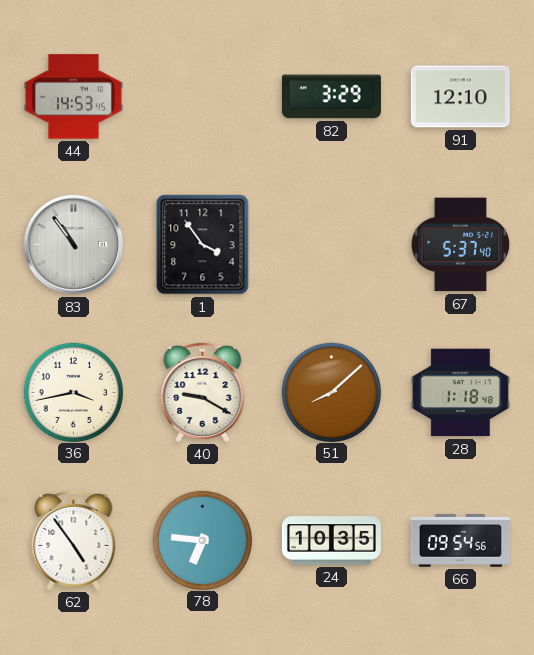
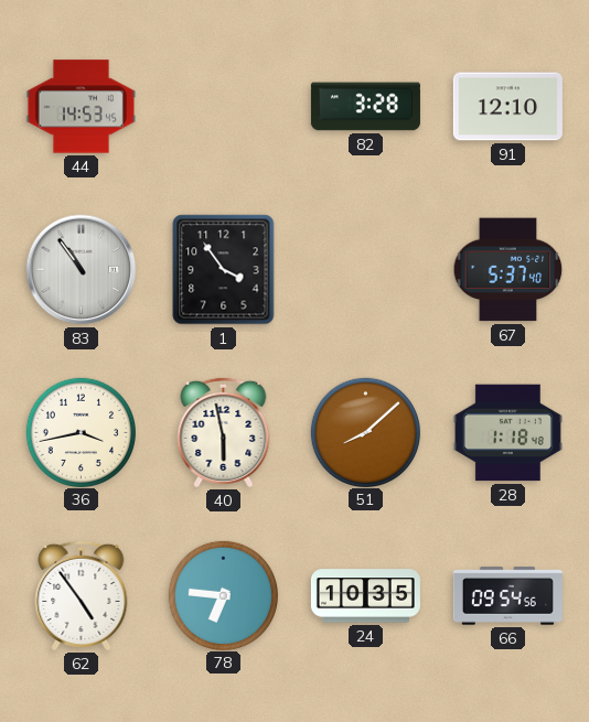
82: 3:29 -> 3:28 (365, 107)
40: 9:20 -> 5:58 (224, 432)
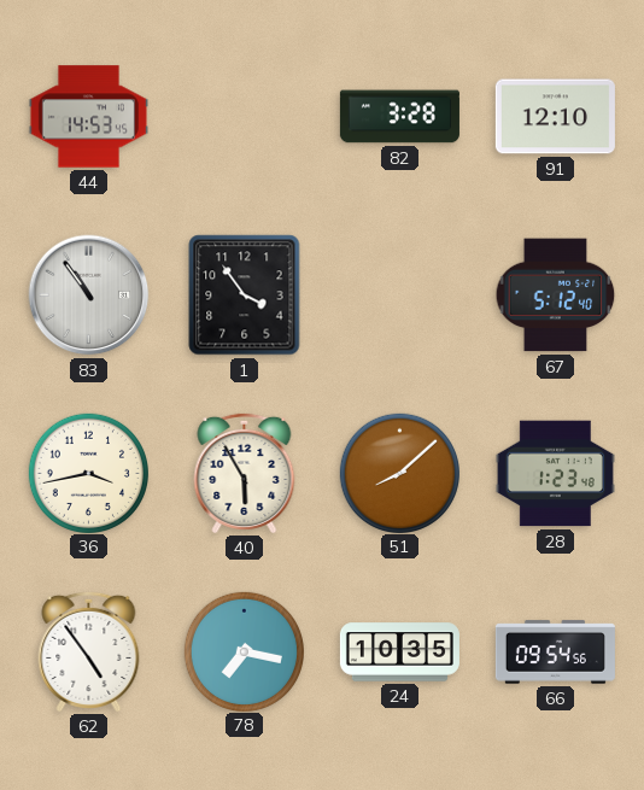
67: 5:37 -> 5:12 (556, 295)
40: 5:58 -> 5:55 (245, 473)
28: 1:18 -> 1:23 (555, 474)
78: 6:46 -> 7:17 (244, 651)
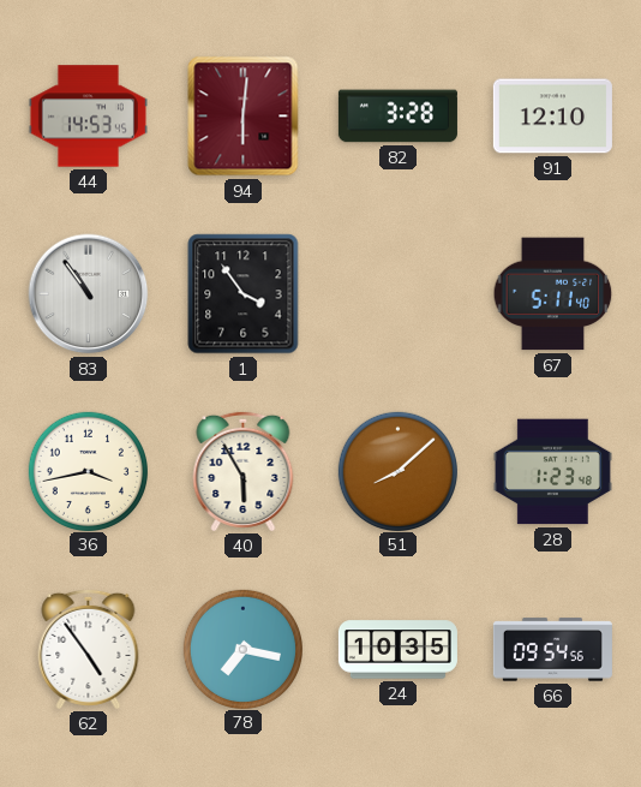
94: none -> 6:01 (244, 117)
67: 5:12 -> 5:11 (553, 294)
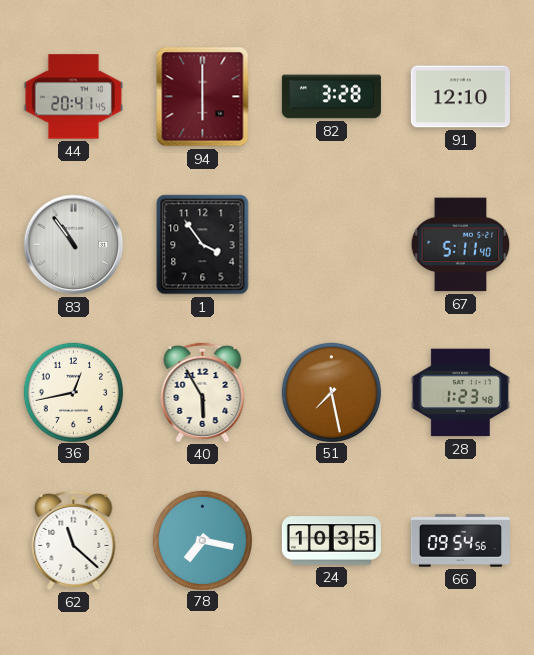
44: 14:53 -> 20:41 (73, 97)
94: 6:01 -> 6:00 (203, 97)
36: 3:43 -> 12:43 (73, 392)
51: 8:08 -> 7:28 (331, 392)
62: 4:54 -> 11:22 (74, 540)
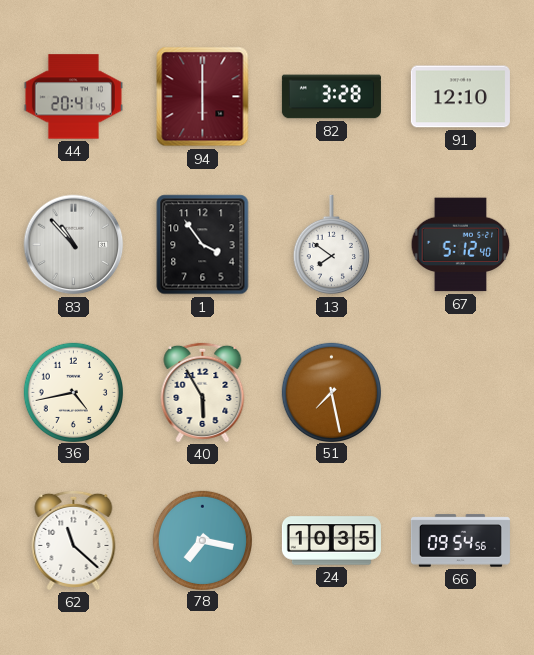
83: 10:54 -> 10:53 (74, 245)
13: none -> 7:51 (331, 245)
67: 5:11 -> 5:12 (461, 245)
36: 12:43 -> 4:43 (73, 392)
28: 1:23 -> none (460, 393)
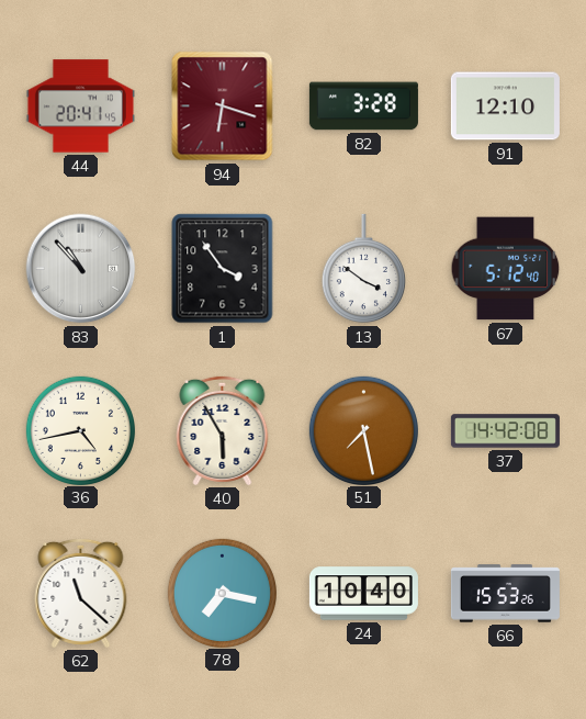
94: 6:00 -> 6:18 (223, 106)
13: 7:51 -> 3:51 (363, 269)
37: none -> 14:42 (505, 431)
24: 10:35 -> 10:40 (363, 594)
66: 09:54 -> 15:53 (505, 594)
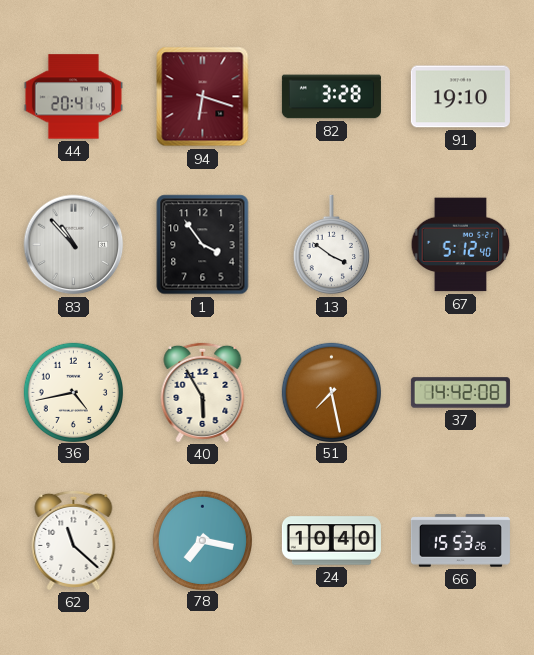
91: 12:10 -> 19:10 (460, 97)
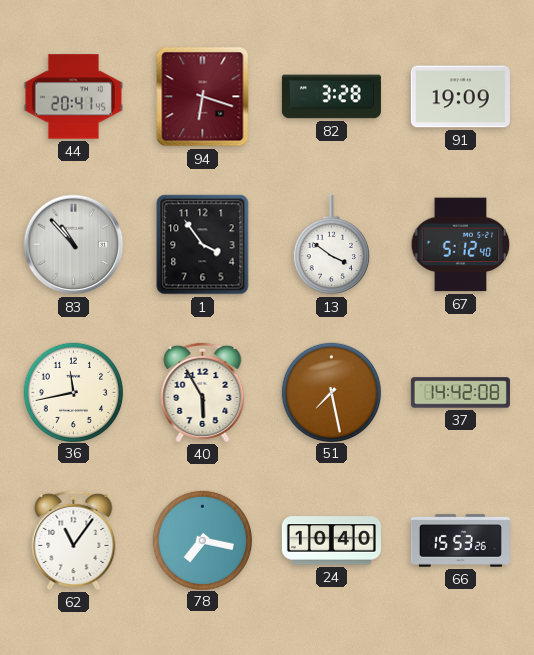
91: 19:10 -> 19:09 (460, 97)
36: 4:43 -> 11:43 (73, 392)
62: 11:22 -> 11:06 (74, 540)
